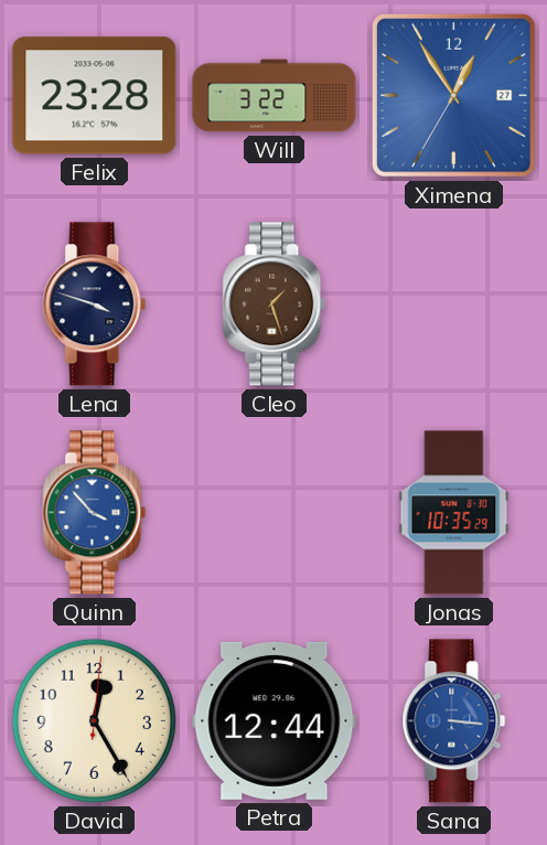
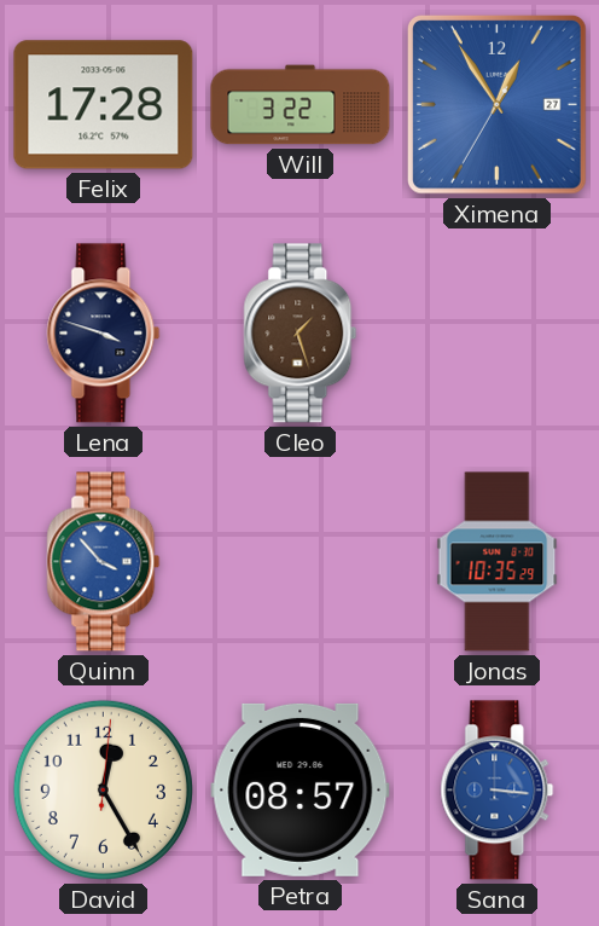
Felix: 23:28 -> 17:28 (104, 105)
Petra: 12:44 -> 08:57 (301, 789)
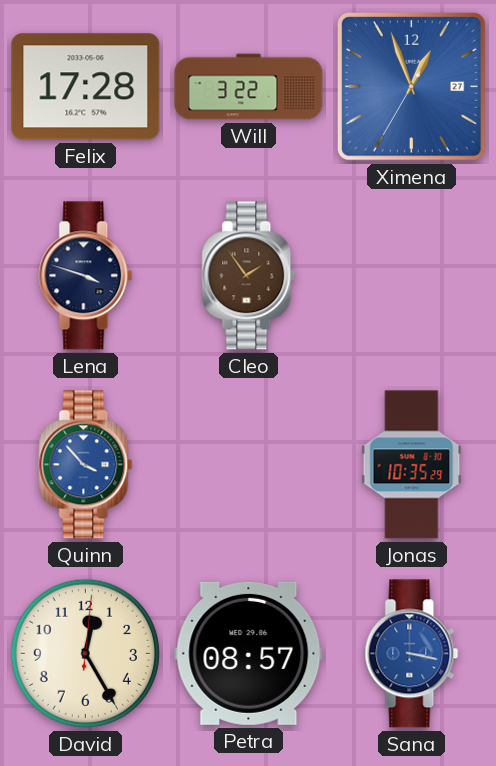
Ximena: 12:54 -> 12:56 (411, 86)
Cleo: 1:27 -> 1:54 (249, 276)
Sana: 3:16 -> 3:17 (412, 654)
